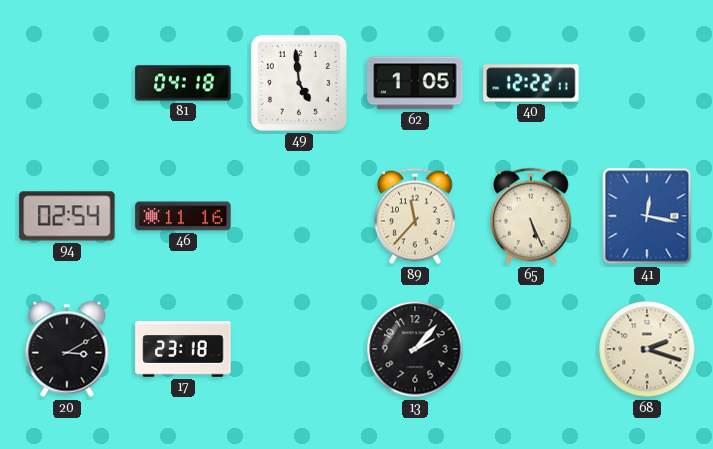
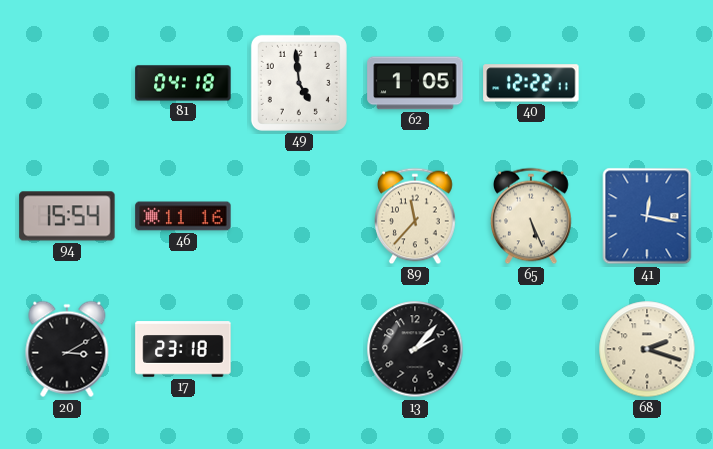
94: 02:54 -> 15:54 (67, 216)
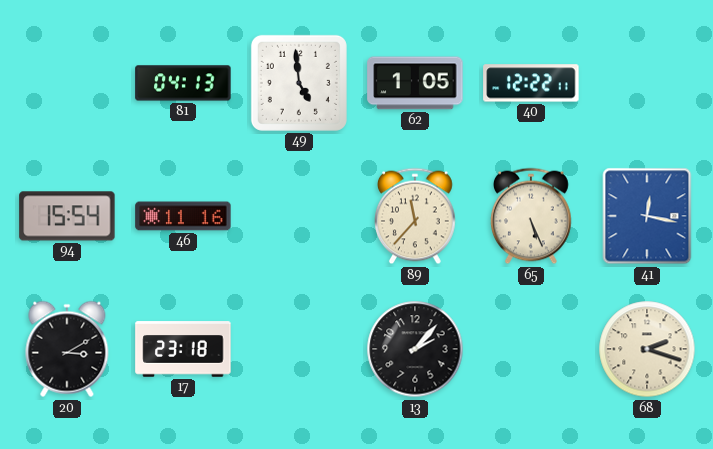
81: 04:18 -> 04:13 (183, 83)
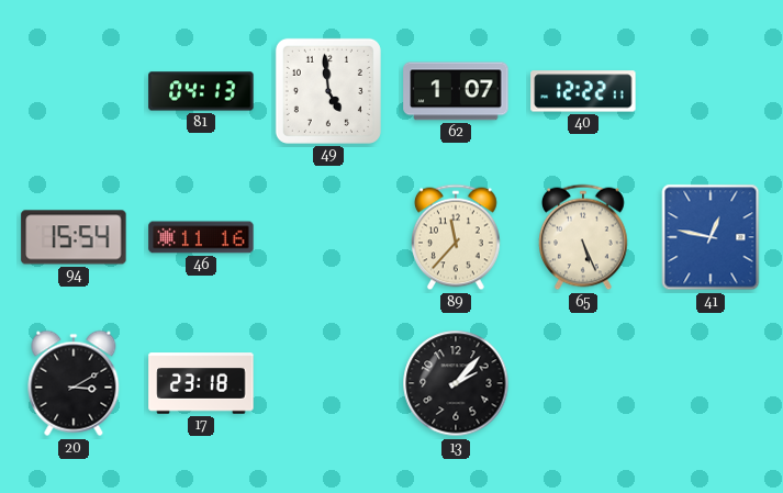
62: 1:05 -> 1:07 (456, 91)
41: 12:17 -> 12:47 (711, 237)
68: 2:18 -> none (647, 349)
